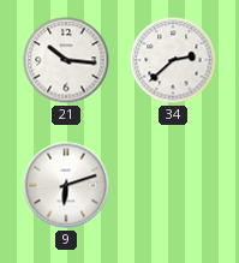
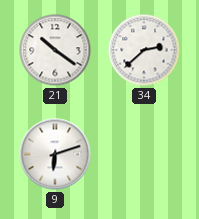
21: 10:16 -> 10:21 (55, 50)
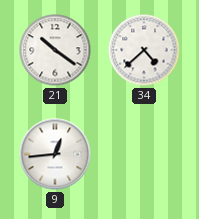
34: 2:38 -> 4:38 (144, 50)
9: 6:12 -> 12:44 (55, 154)
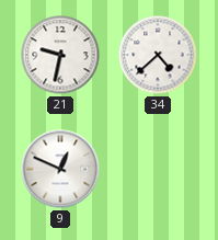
21: 10:21 -> 9:32 (60, 55)
9: 12:44 -> 12:49 (60, 169)
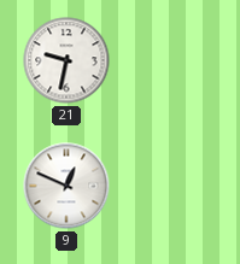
34: 4:38 -> none (158, 55)
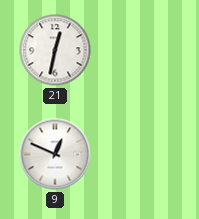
21: 9:32 -> 12:32 (55, 50)
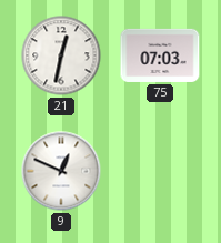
75: none -> 07:03 (160, 55)
